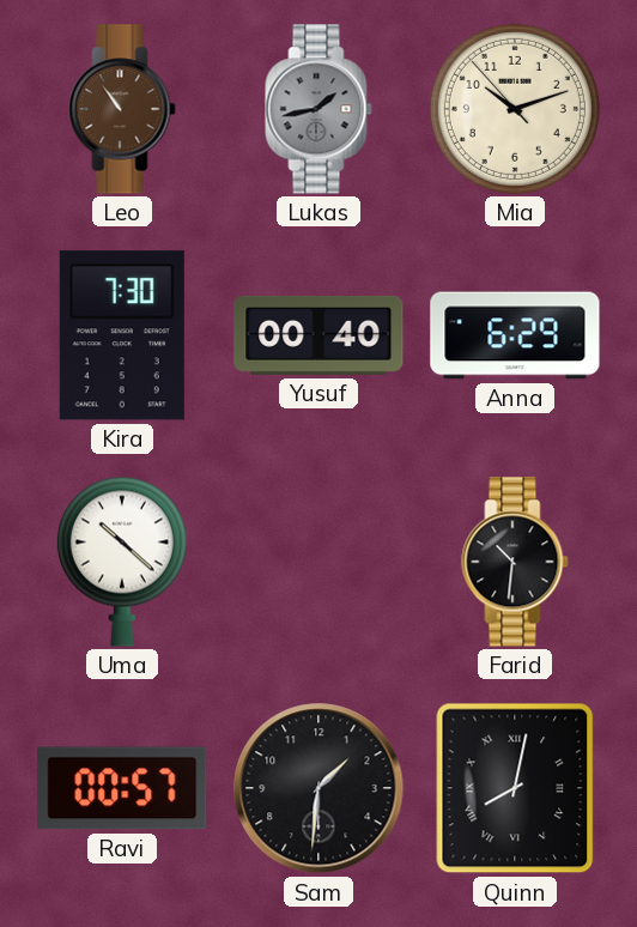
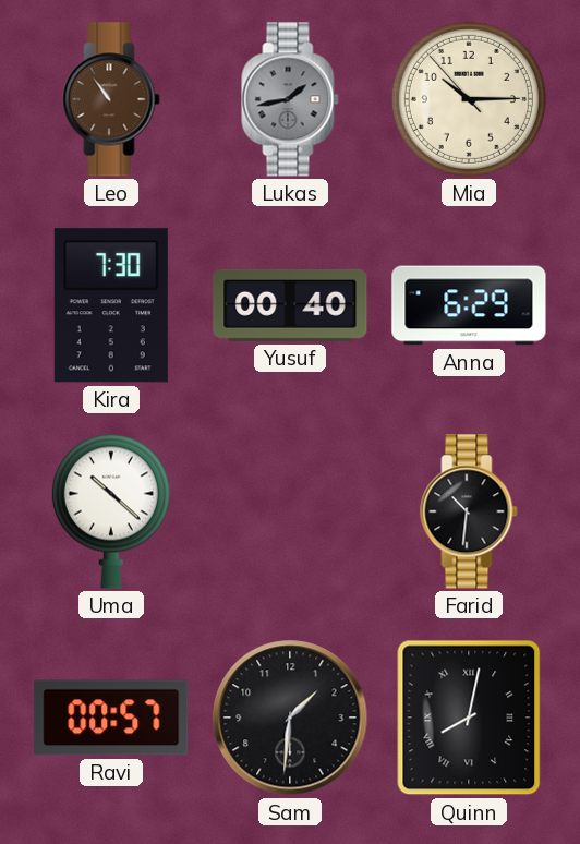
Mia: 10:11 -> 10:14 (469, 99)
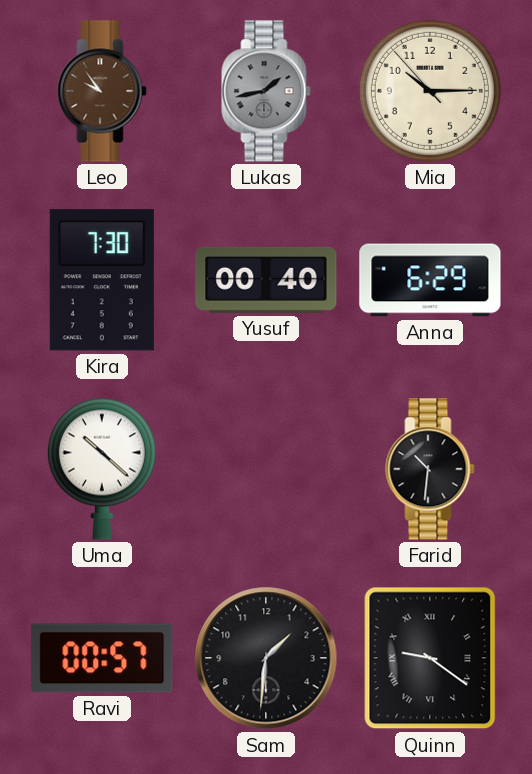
Leo: 10:54 -> 9:54 (102, 91)
Quinn: 8:02 -> 9:21 (430, 658)
